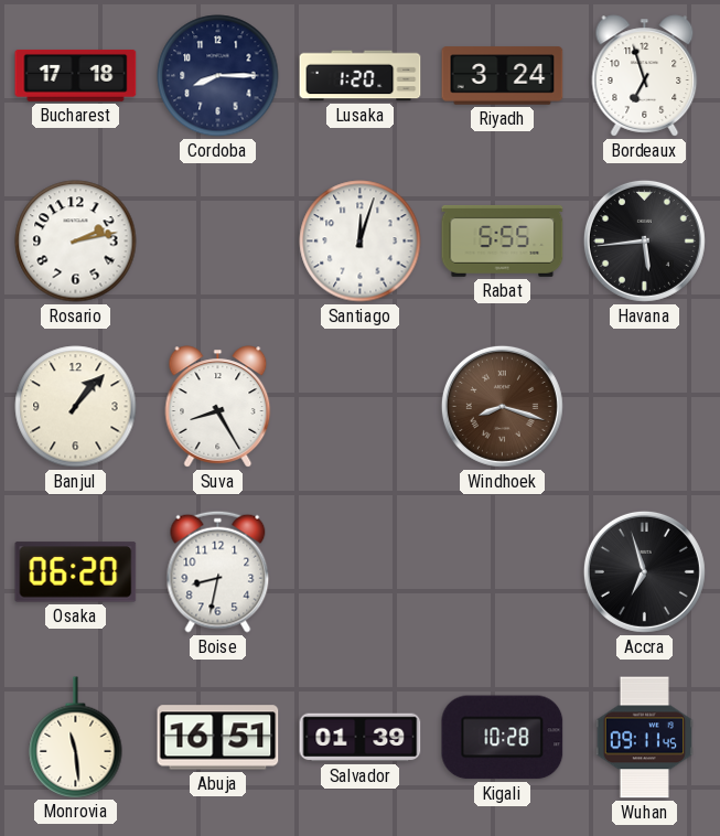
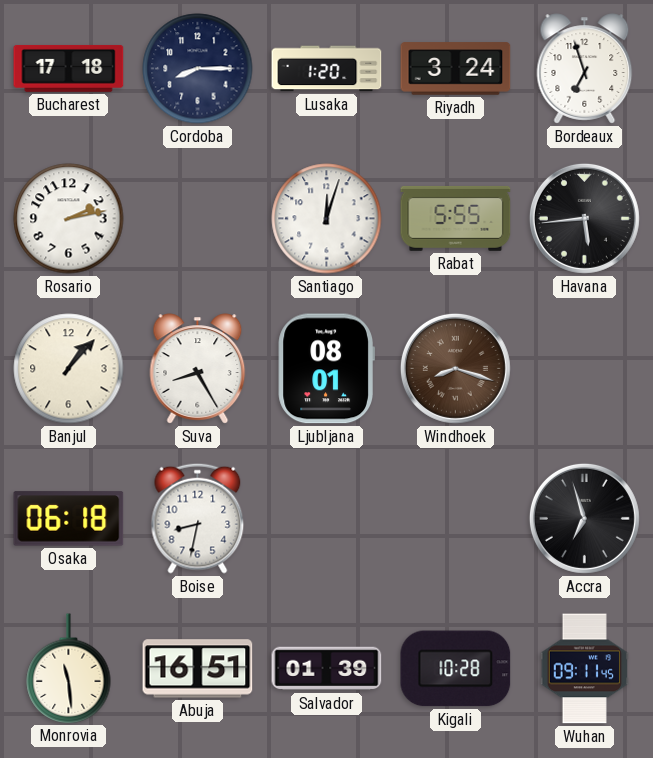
Ljubljana: none -> 08:01 (326, 369)
Osaka: 06:20 -> 06:18 (69, 519)
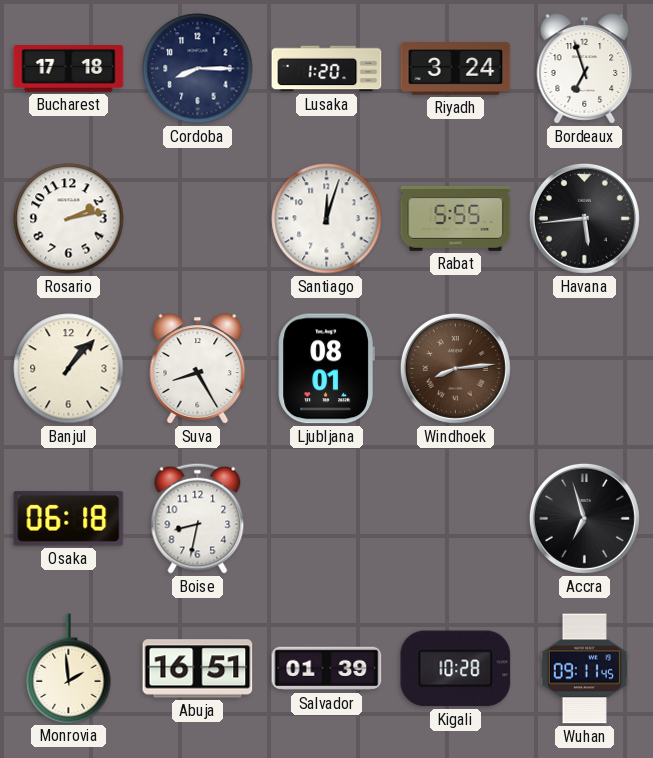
Windhoek: 8:18 -> 8:14 (455, 368)
Monrovia: 11:29 -> 1:59 (69, 668)
